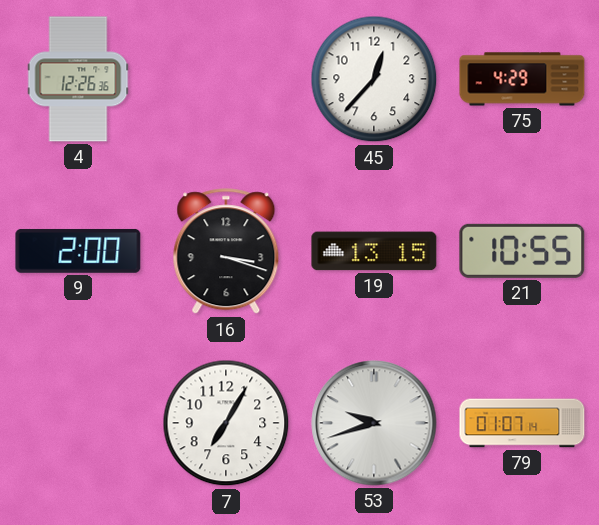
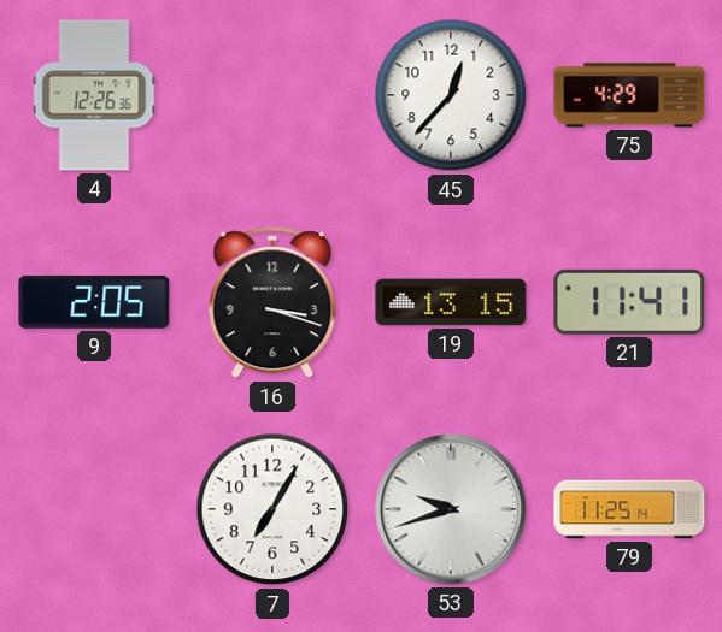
9: 2:00 -> 2:05 (94, 302)
21: 10:55 -> 11:41 (629, 302)
79: 01:07 -> 11:25 (629, 509)
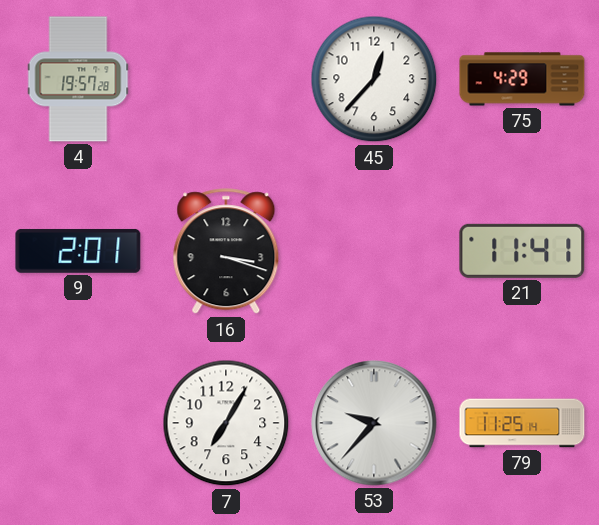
4: 12:26 -> 19:57 (78, 79)
9: 2:05 -> 2:01 (78, 251)
19: 13:15 -> none (451, 302)
53: 9:42 -> 9:37 (374, 423)
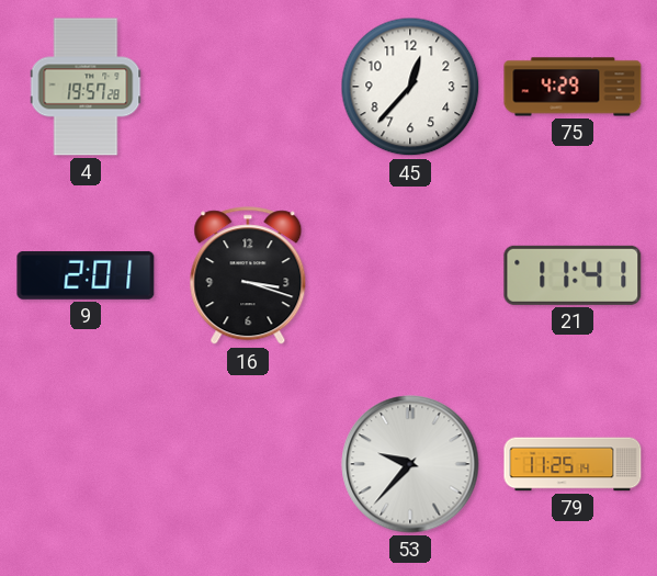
7: 7:05 -> none (226, 423)
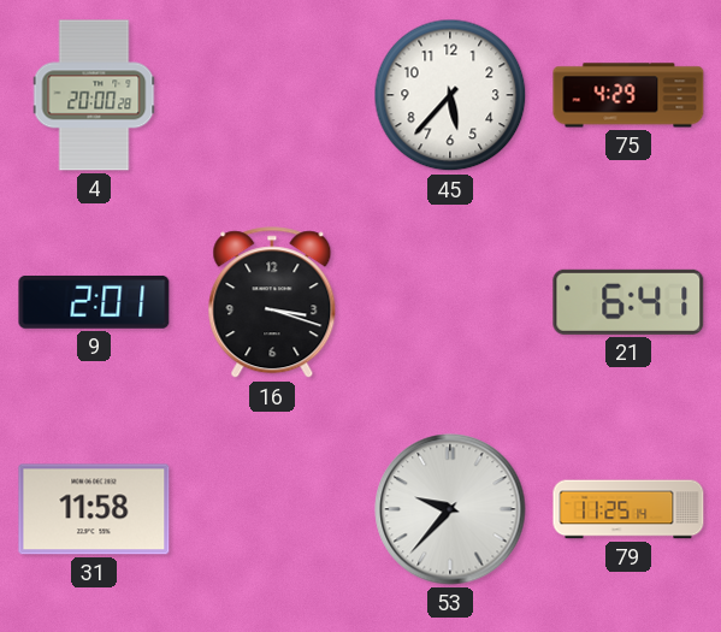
4: 19:57 -> 20:00 (94, 95)
45: 12:37 -> 5:37 (450, 95)
21: 11:41 -> 6:41 (628, 302)
31: none -> 11:58 (94, 509)
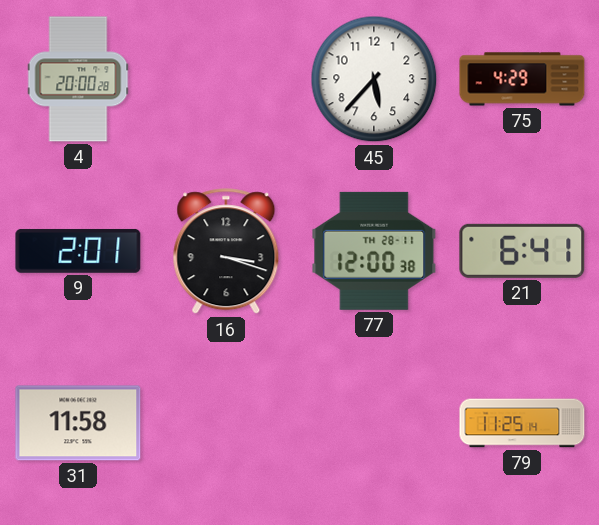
77: none -> 12:00 (374, 251)
53: 9:37 -> none (450, 509)
